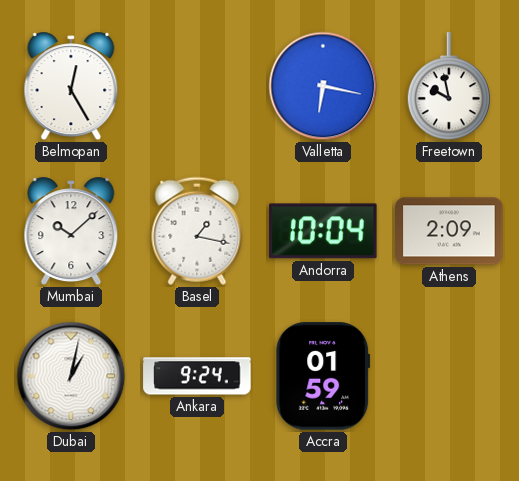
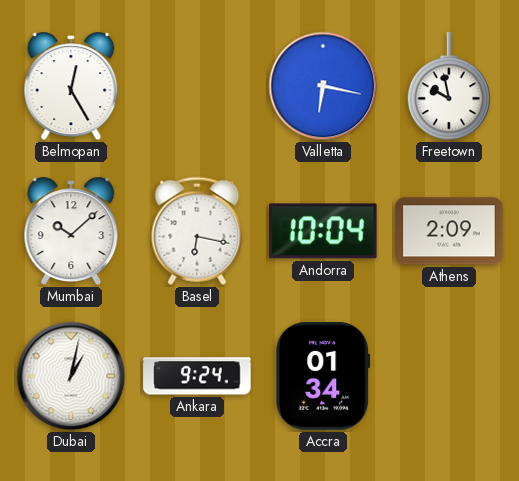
Basel: 1:17 -> 6:17 (197, 231)
Accra: 01:59 -> 01:34 (323, 376)
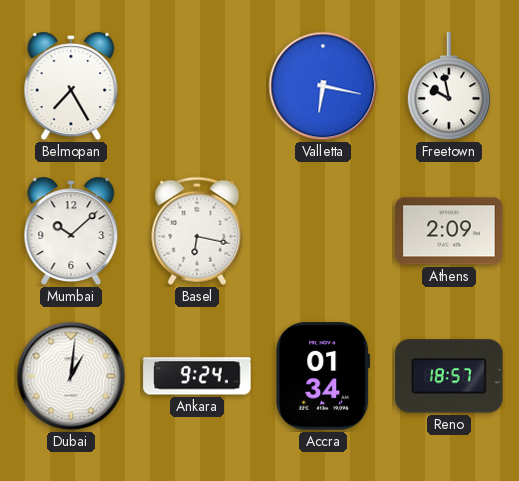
Belmopan: 12:25 -> 7:25 (71, 86)
Andorra: 10:04 -> none (323, 231)
Dubai: 1:02 -> 1:01 (71, 376)
Reno: none -> 18:57 (449, 376)
